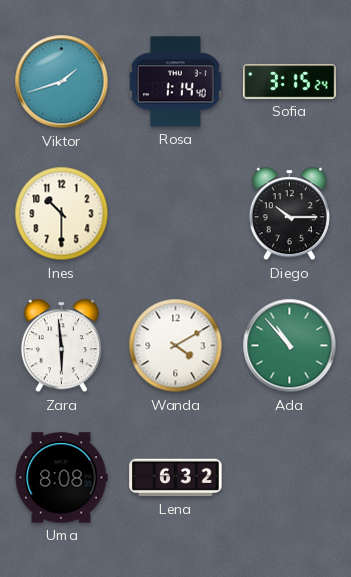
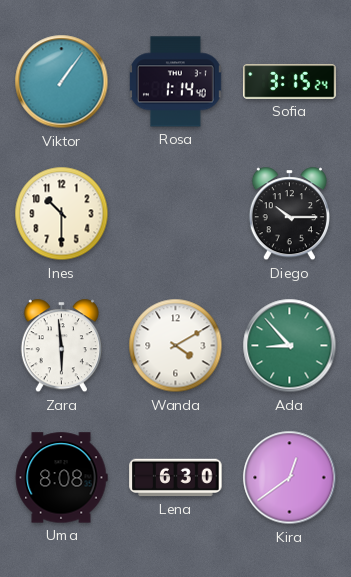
Viktor: 1:42 -> 1:06 (62, 82)
Ada: 10:53 -> 8:53 (290, 346)
Lena: 6:32 -> 6:30 (176, 478)
Kira: none -> 12:39 (290, 478)
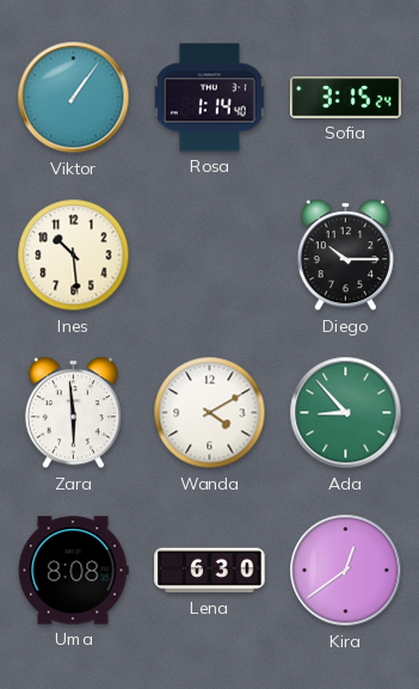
Ines: 10:30 -> 10:29 (74, 256)
